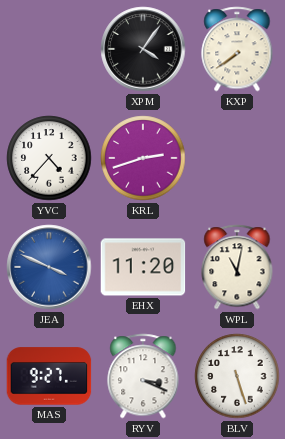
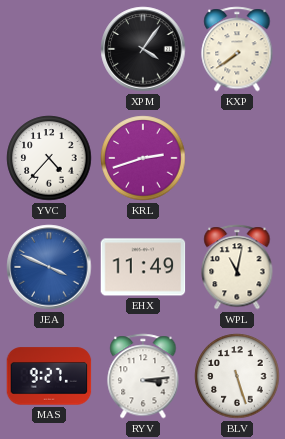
EHX: 11:20 -> 11:49 (143, 267)
RYV: 3:19 -> 3:14 (143, 376)
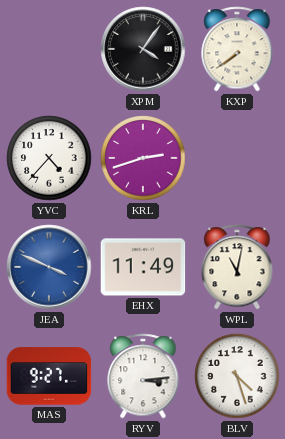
BLV: 5:27 -> 4:27 (237, 376)
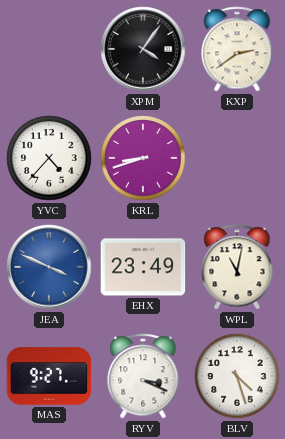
KXP: 7:39 -> 2:39 (237, 49)
KRL: 2:42 -> 8:42 (143, 158)
EHX: 11:49 -> 23:49 (143, 267)
RYV: 3:14 -> 3:19 (143, 376)
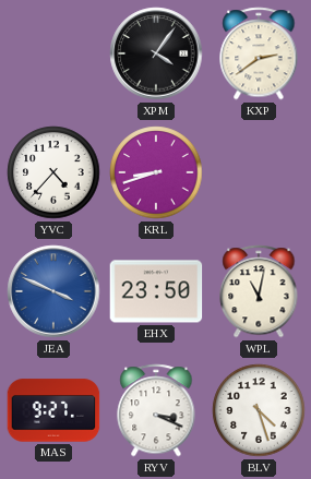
EHX: 23:49 -> 23:50 (156, 291)
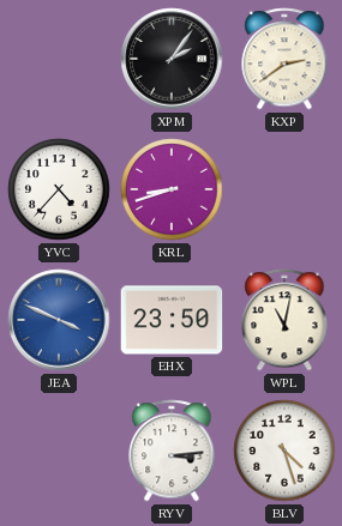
XPM: 4:06 -> 2:06 (172, 59)
MAS: 9:27 -> none (53, 410)
RYV: 3:19 -> 3:14 (172, 451)
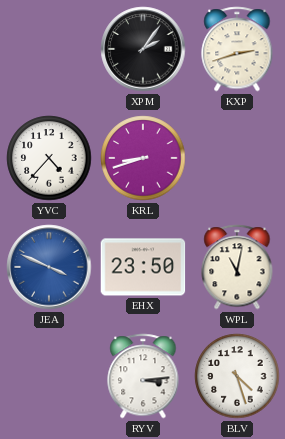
KXP: 2:39 -> 2:42 (237, 49)
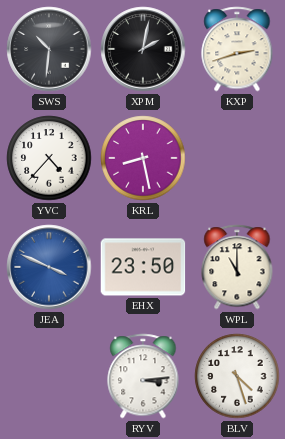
SWS: none -> 10:31 (49, 49)
XPM: 2:06 -> 2:02 (143, 49)
KRL: 8:42 -> 8:28 (143, 158)
WPL: 11:02 -> 11:00 (237, 267)
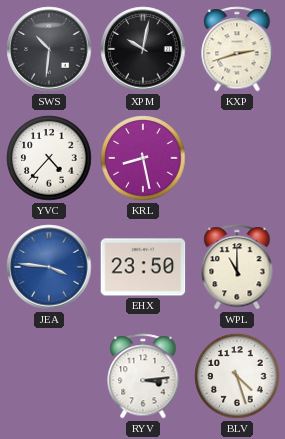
XPM: 2:02 -> 10:02 (143, 49)
JEA: 3:49 -> 3:46 (49, 267)
